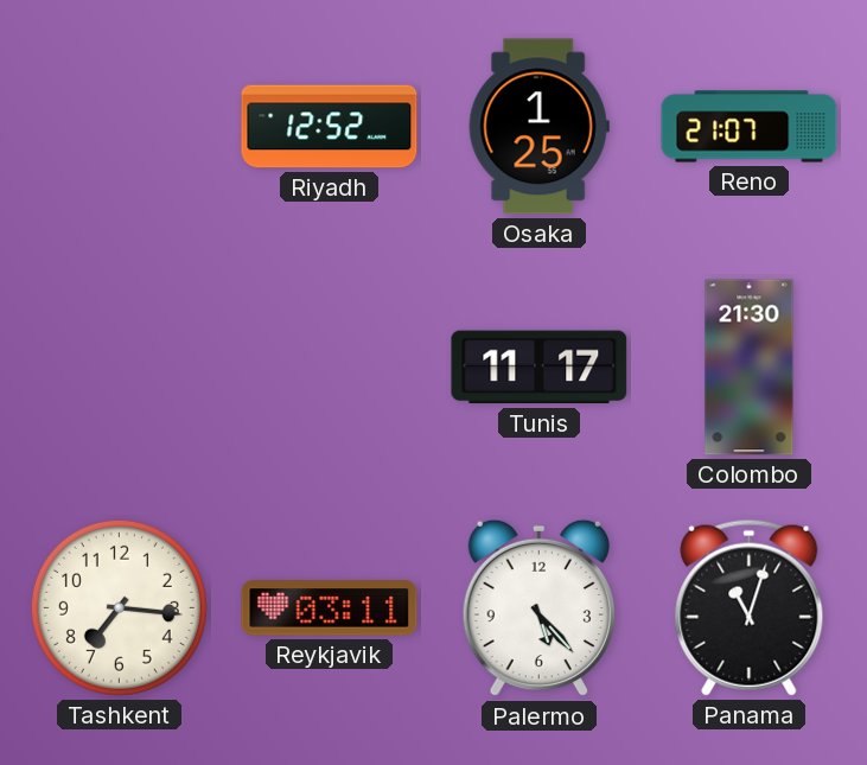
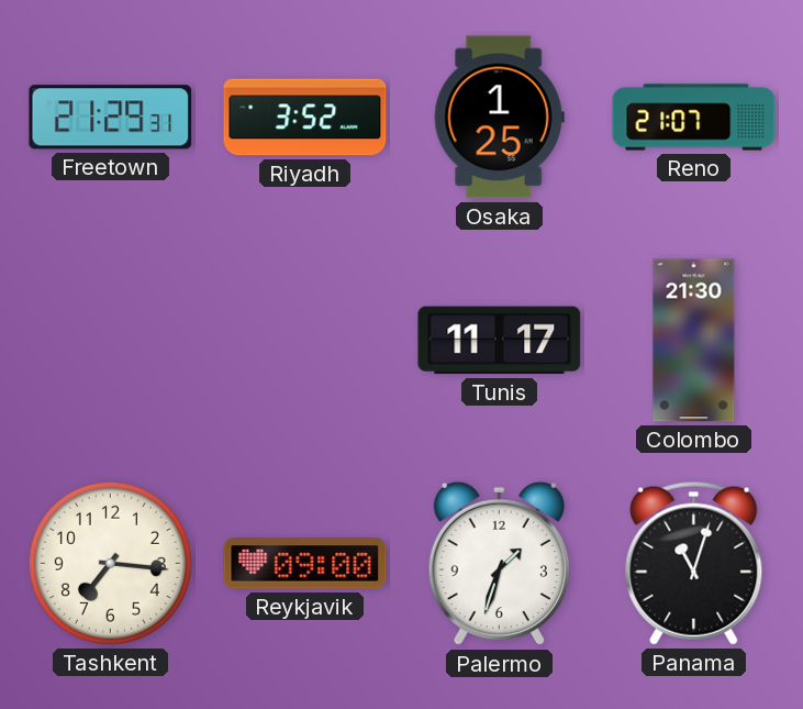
Freetown: none -> 21:29 (111, 118)
Riyadh: 12:52 -> 3:52 (305, 118)
Reykjavik: 03:11 -> 09:00 (305, 564)
Palermo: 5:23 -> 1:33 (499, 564)
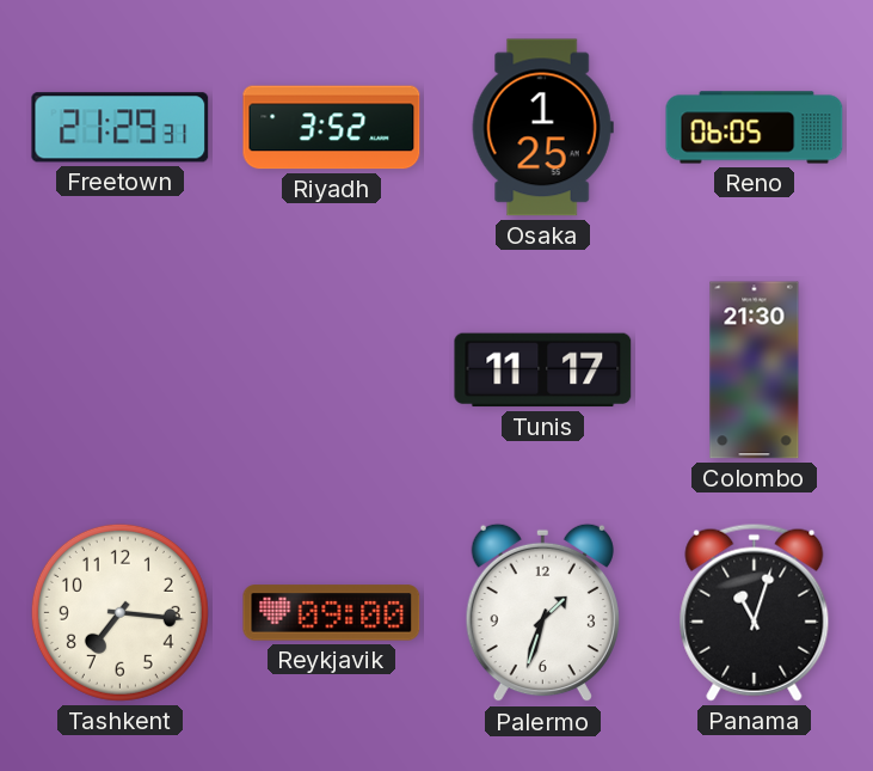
Reno: 21:07 -> 06:05 (755, 128)
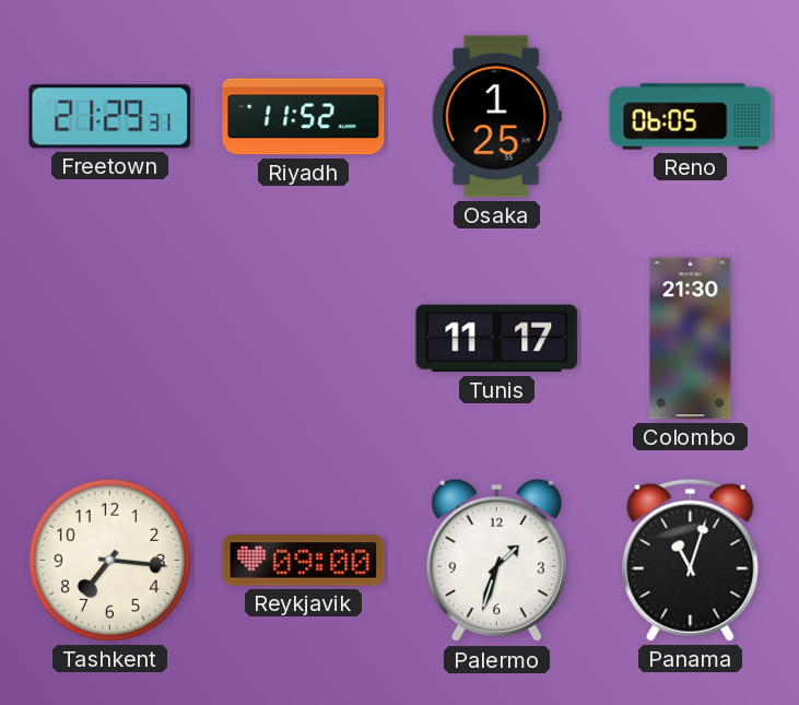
Riyadh: 3:52 -> 11:52 (304, 117)
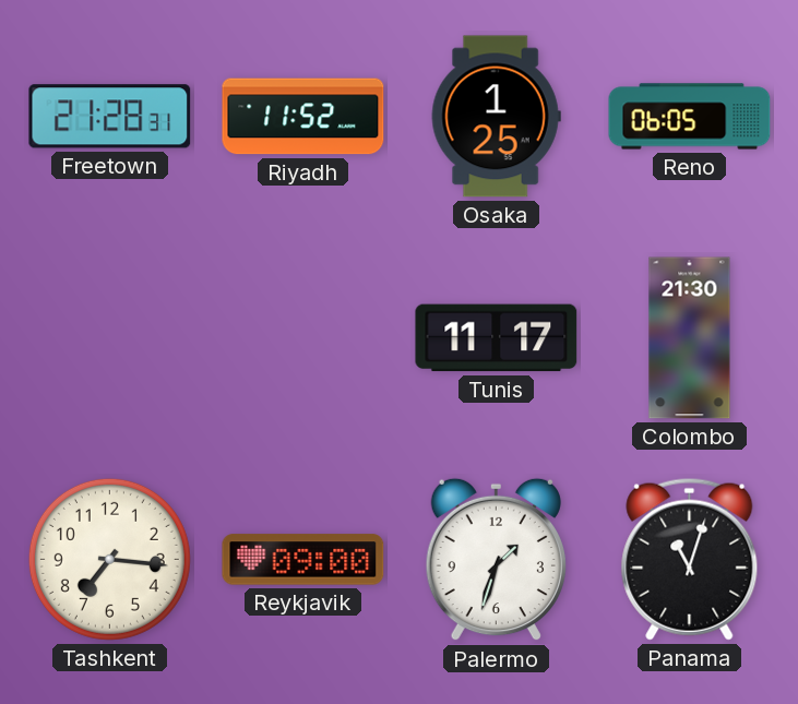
Freetown: 21:29 -> 21:28 (110, 117)
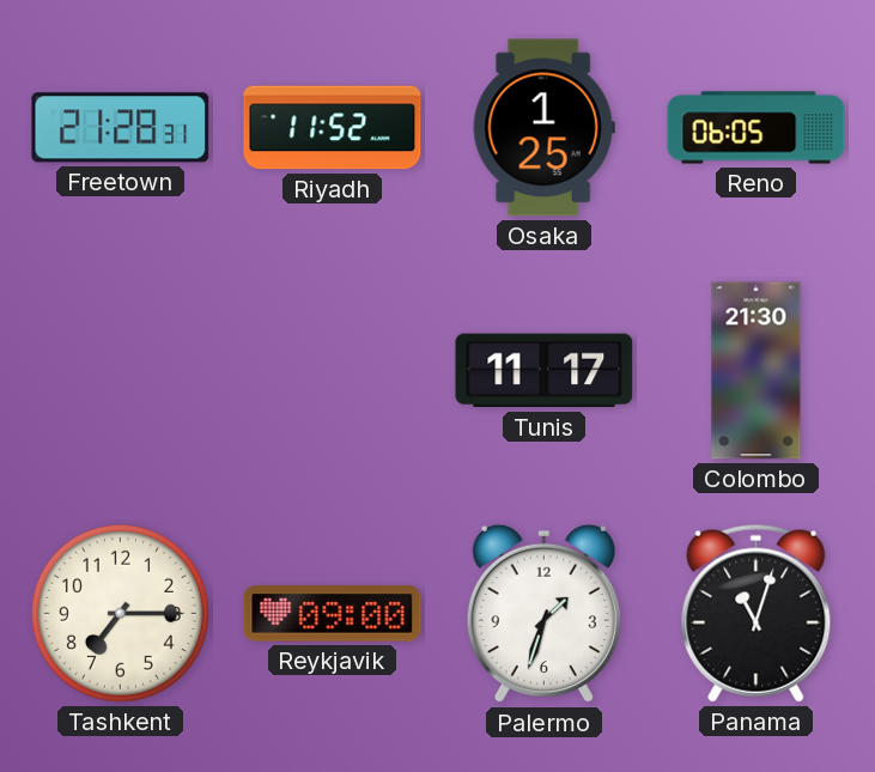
Tashkent: 7:16 -> 7:15 (120, 613)
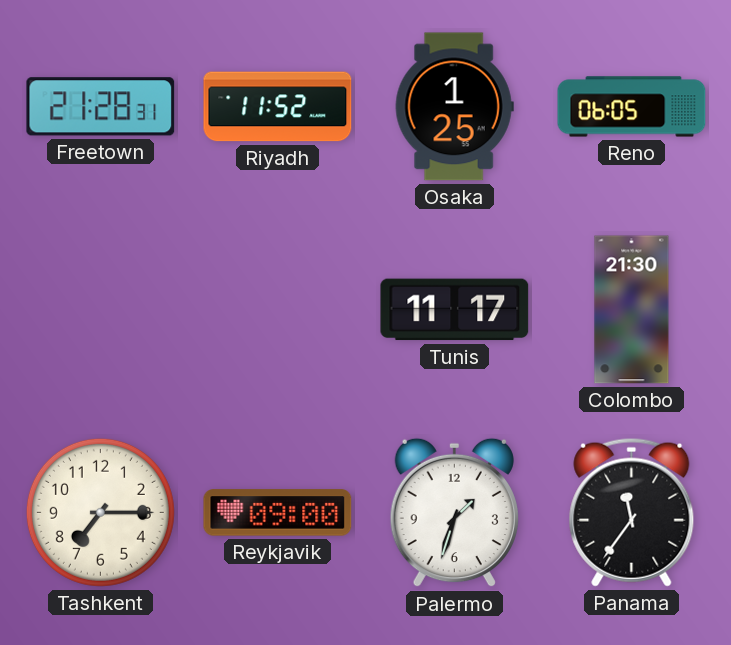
Panama: 11:03 -> 11:36 (632, 512)
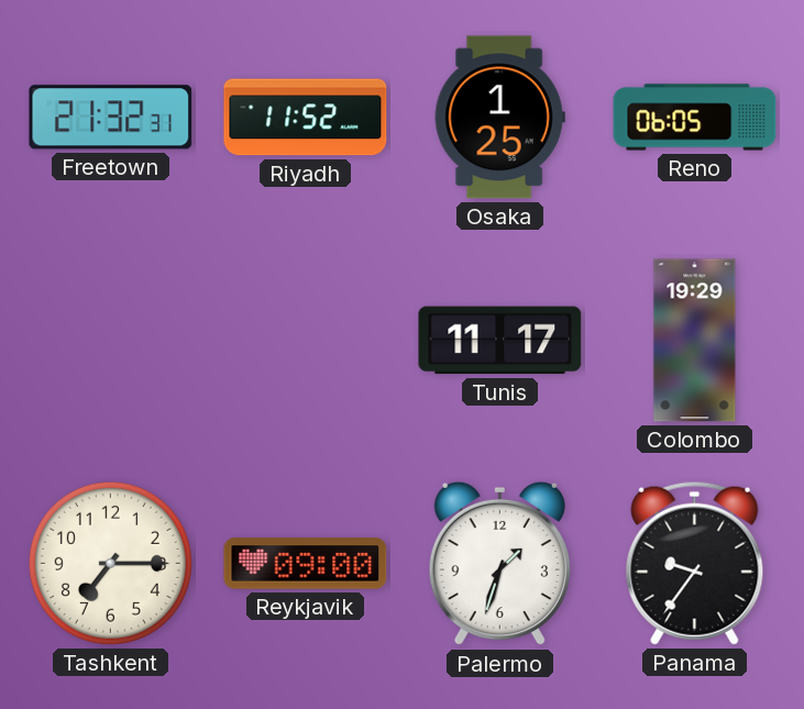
Freetown: 21:28 -> 21:32 (111, 118)
Colombo: 21:30 -> 19:29 (695, 341)
Panama: 11:36 -> 9:36 (695, 563)
